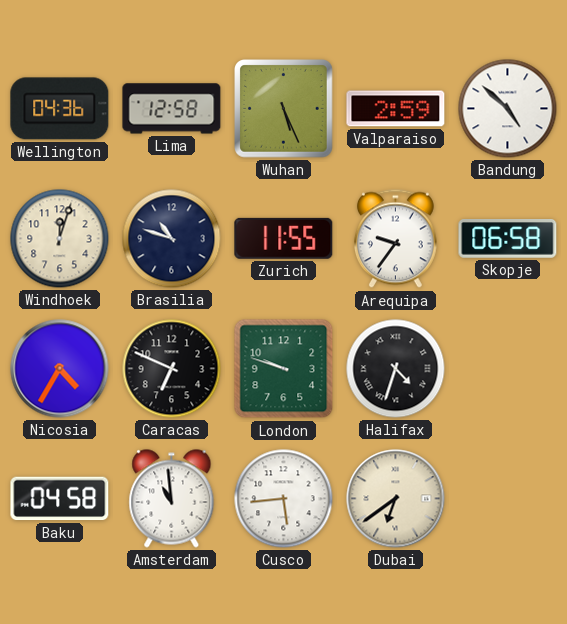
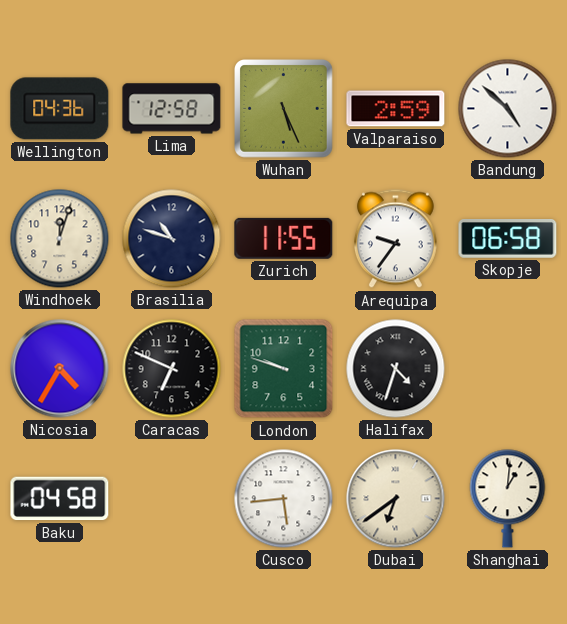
Amsterdam: 10:59 -> none (172, 499)
Shanghai: none -> 1:01 (508, 499)
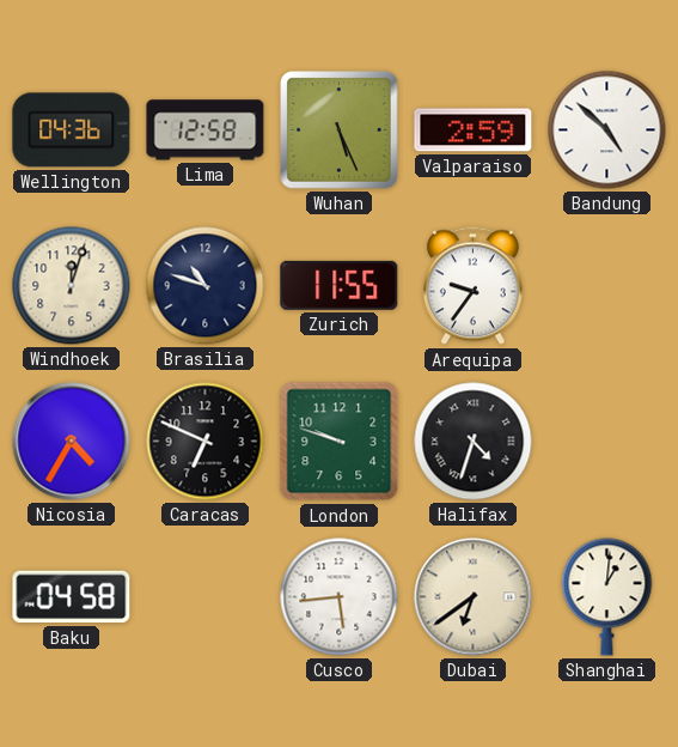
Skopje: 06:58 -> none (508, 239)
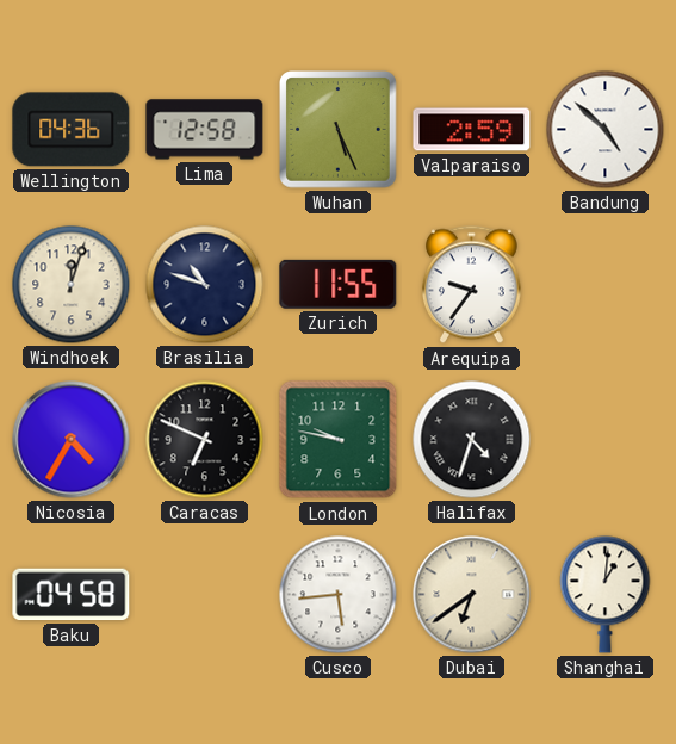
London: 9:48 -> 9:47 (339, 440)
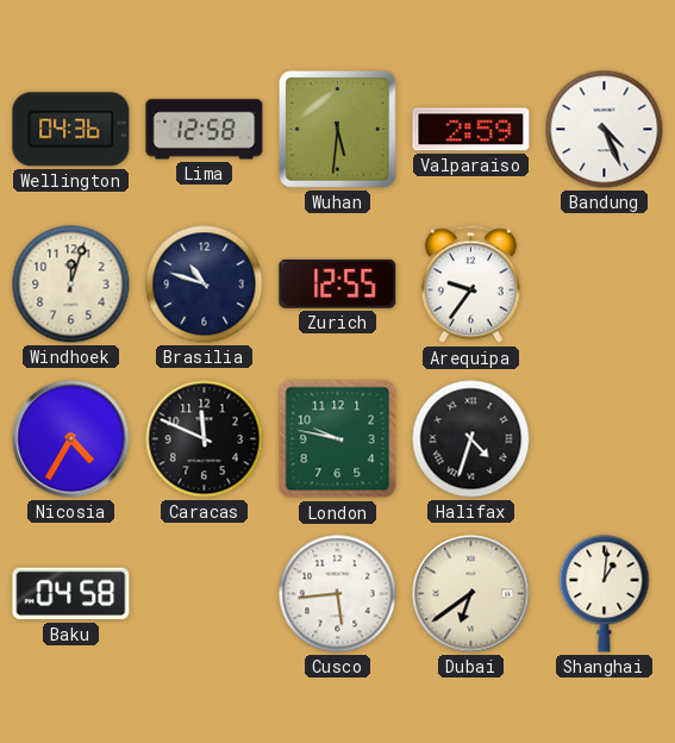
Wuhan: 5:26 -> 5:31 (338, 130)
Bandung: 4:52 -> 4:26 (605, 130)
Zurich: 11:55 -> 12:55 (338, 283)
Caracas: 6:49 -> 11:49 (205, 439)
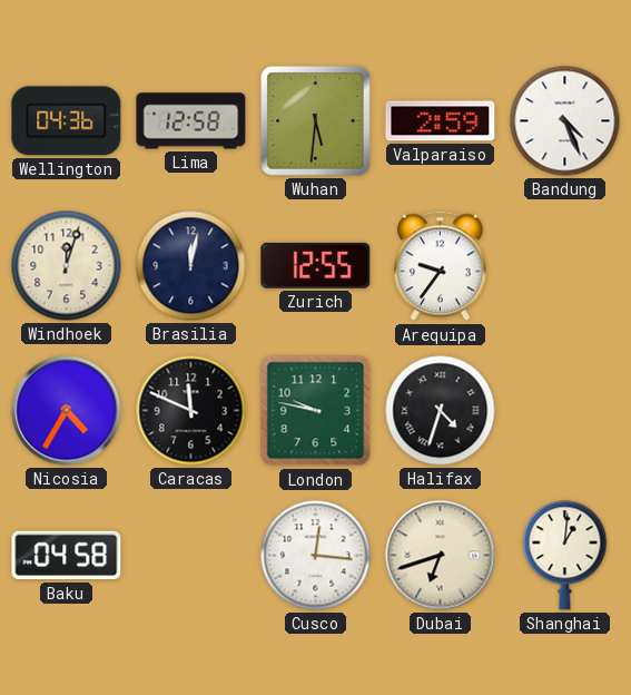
Brasilia: 10:48 -> 12:02 (191, 266)
Cusco: 5:44 -> 12:16 (316, 556)
Dubai: 6:39 -> 6:42 (441, 556)
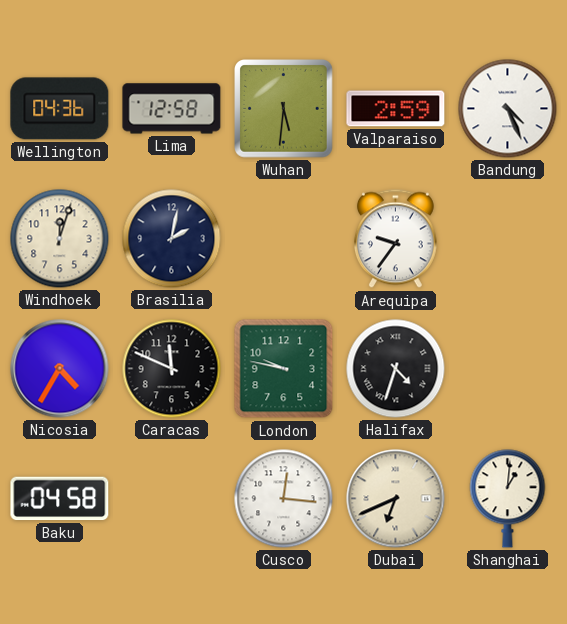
Brasilia: 12:02 -> 2:02 (172, 239)
Zurich: 12:55 -> none (316, 265)
Dubai: 6:42 -> 6:41 (396, 499)
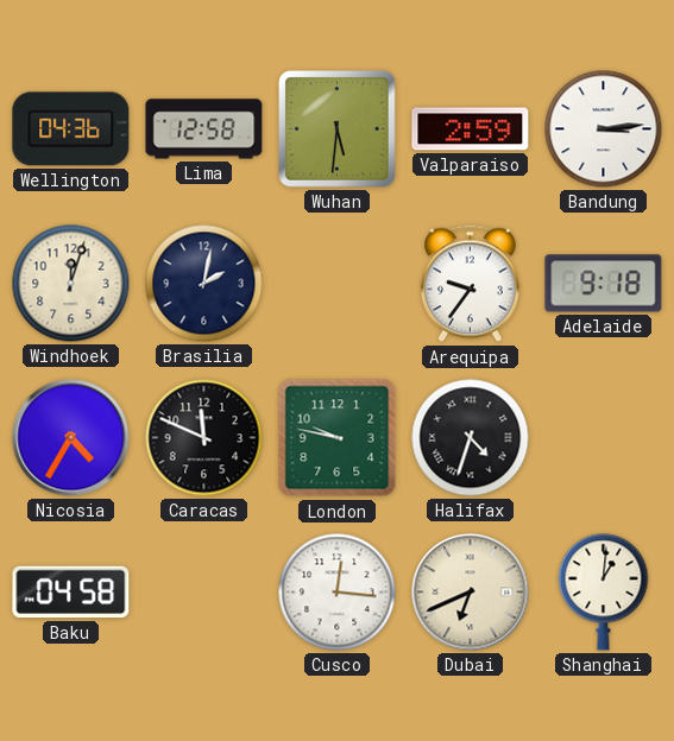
Bandung: 4:26 -> 3:14 (604, 129)
Adelaide: none -> 9:18 (604, 284)
